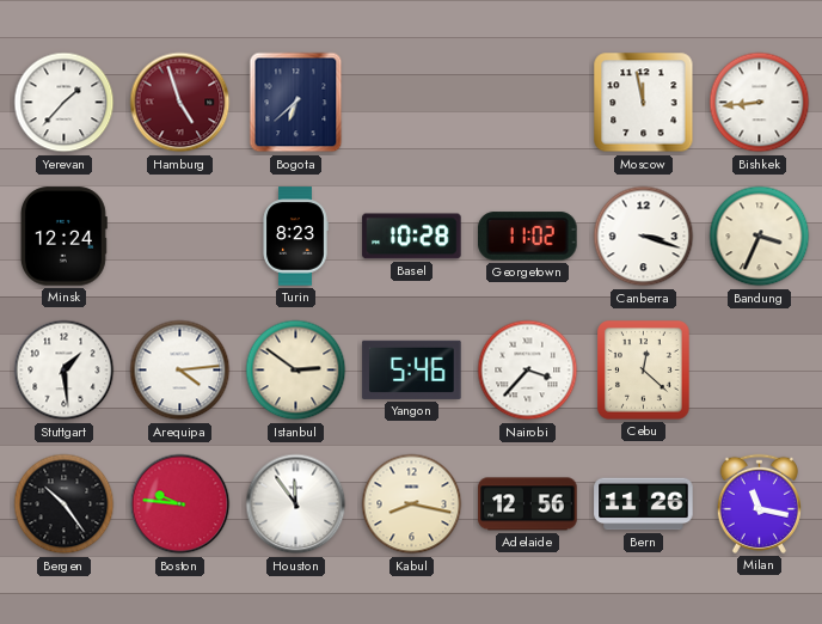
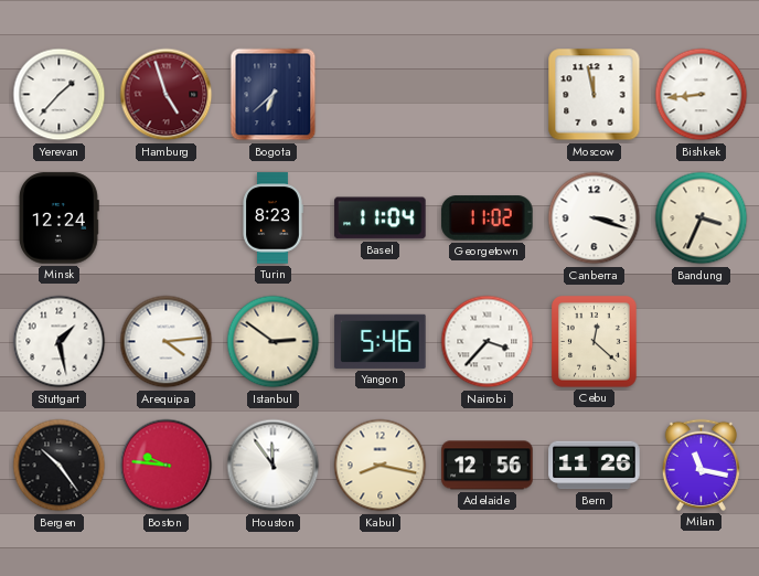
Basel: 10:28 -> 11:04 (381, 218)
Stuttgart: 1:29 -> 1:28 (60, 342)
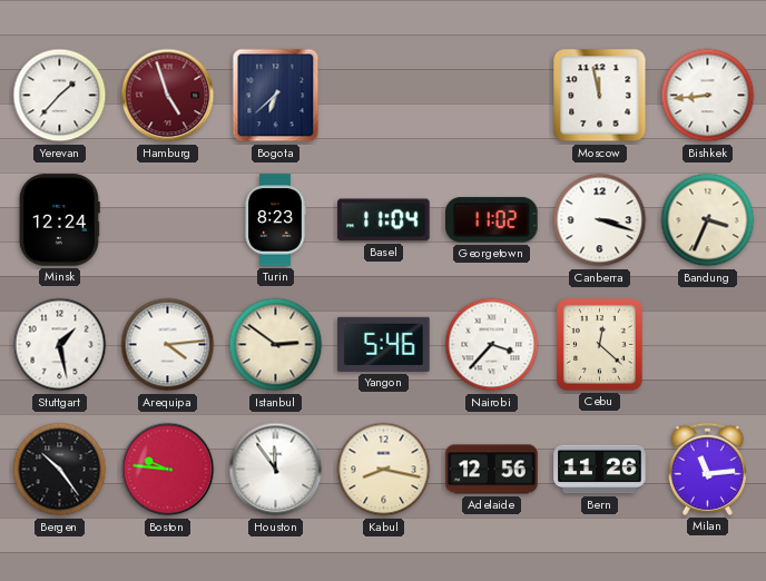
Milan: 11:17 -> 11:14 (707, 469)
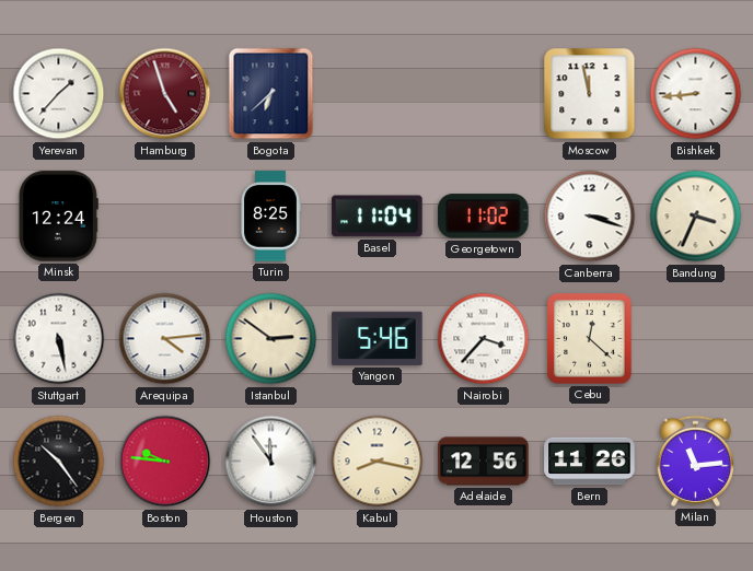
Turin: 8:23 -> 8:25 (270, 217)
Stuttgart: 1:28 -> 5:28 (59, 339)
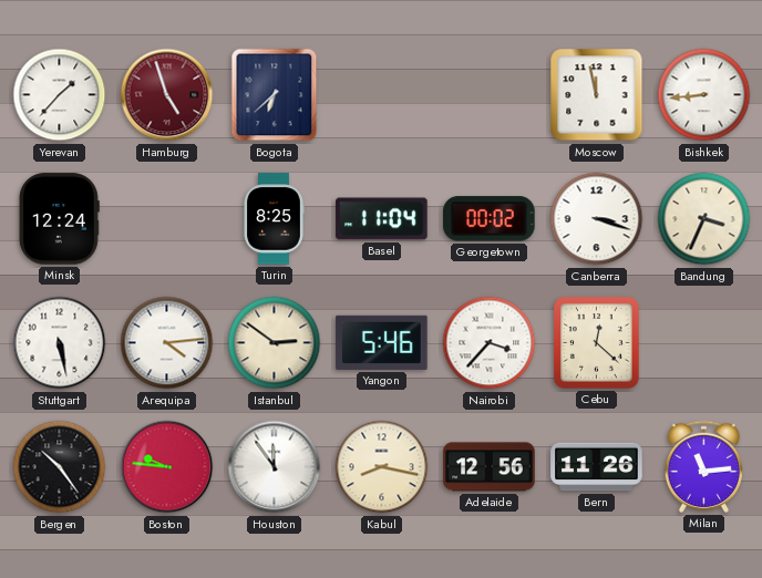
Georgetown: 11:02 -> 00:02 (490, 219)
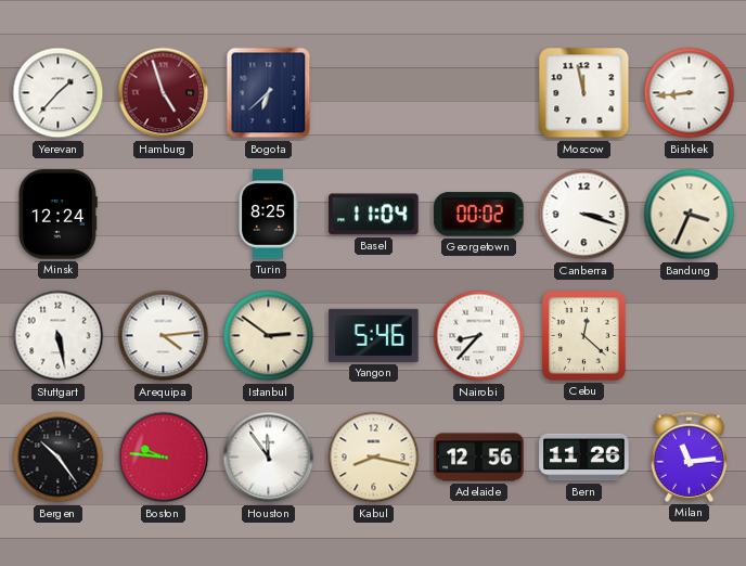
Nairobi: 3:37 -> 8:37 (479, 336)
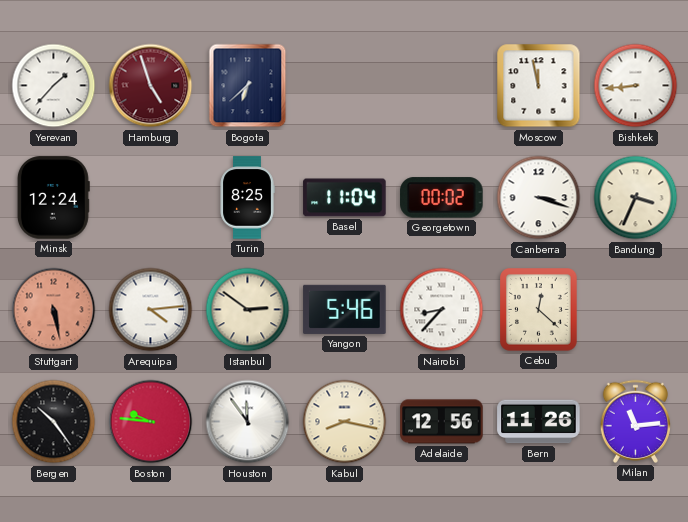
Stuttgart dial: white -> salmon (54, 310)
